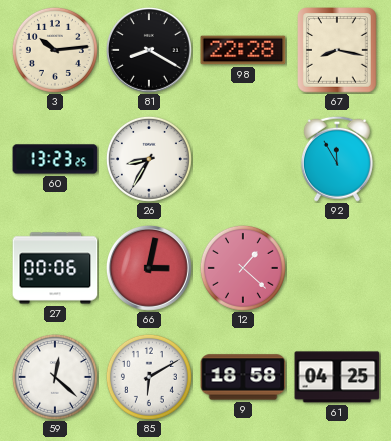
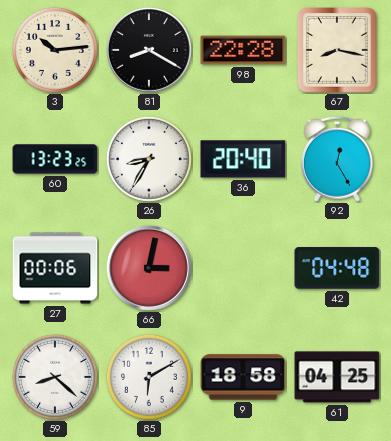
36: none -> 20:40 (243, 159)
92: 11:55 -> 12:25 (337, 159)
12: 1:22 -> none (243, 268)
42: none -> 04:48 (337, 268)
59: 12:22 -> 8:22 (55, 377)
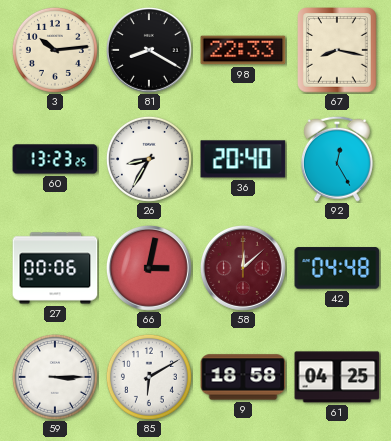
98: 22:28 -> 22:33 (243, 50)
58: none -> 12:08 (244, 269)
59: 8:22 -> 3:15 (55, 377)
